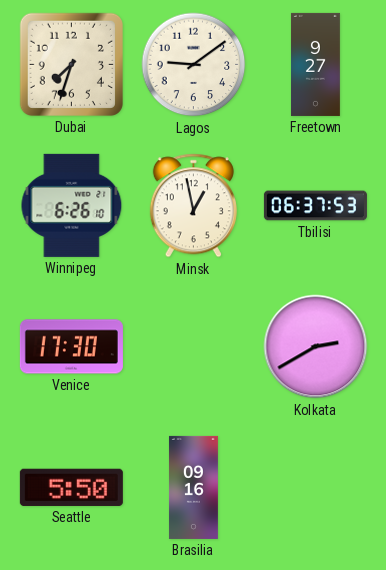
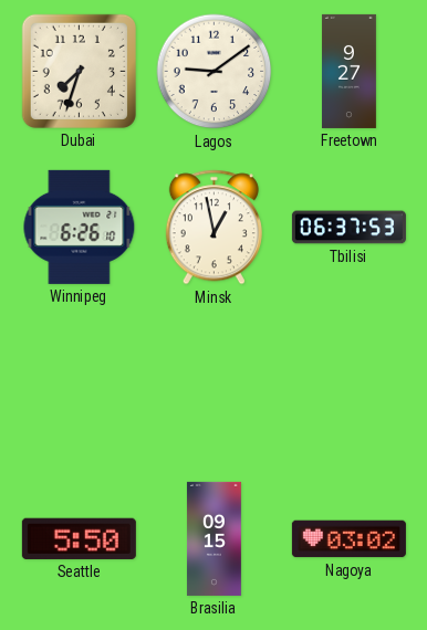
Venice: 17:30 -> none (71, 347)
Kolkata: 2:40 -> none (316, 347)
Brasilia: 09:16 -> 09:15 (213, 538)
Nagoya: none -> 03:02 (348, 539)
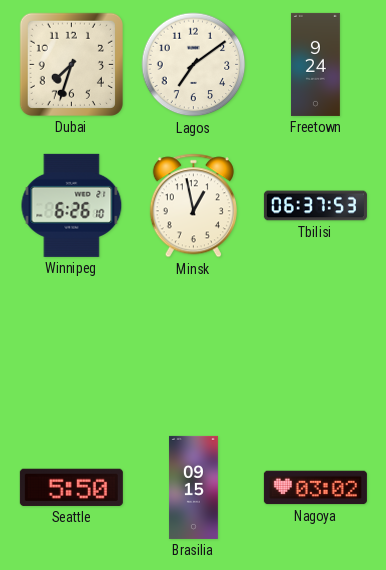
Lagos: 9:09 -> 7:09 (194, 65)
Freetown: 9:27 -> 9:24 (315, 64)
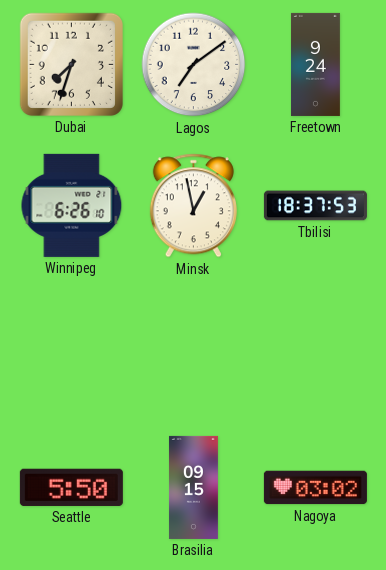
Tbilisi: 06:37 -> 18:37 (315, 206)
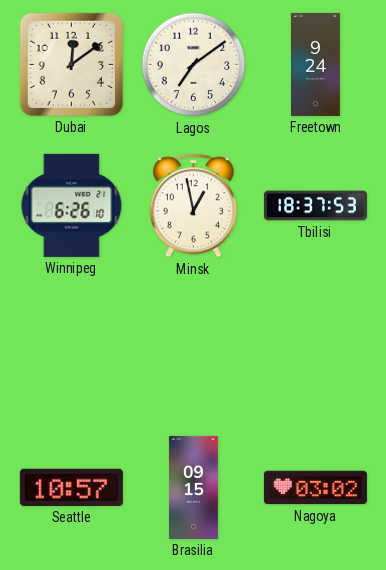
Dubai: 7:33 -> 12:09 (71, 64)
Seattle: 5:50 -> 10:57 (71, 487)
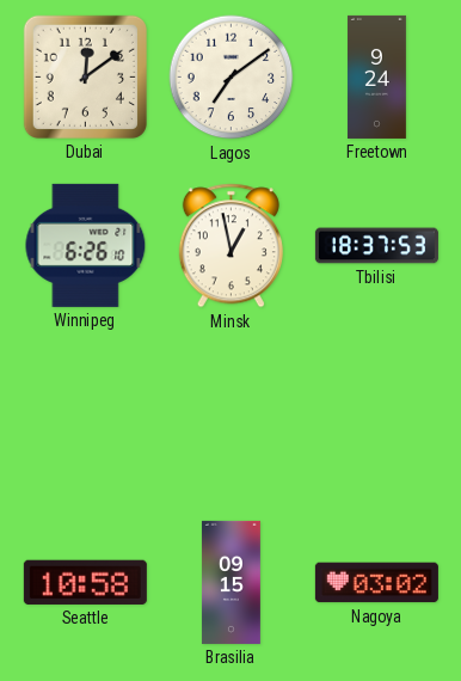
Seattle: 10:57 -> 10:58 (85, 582)
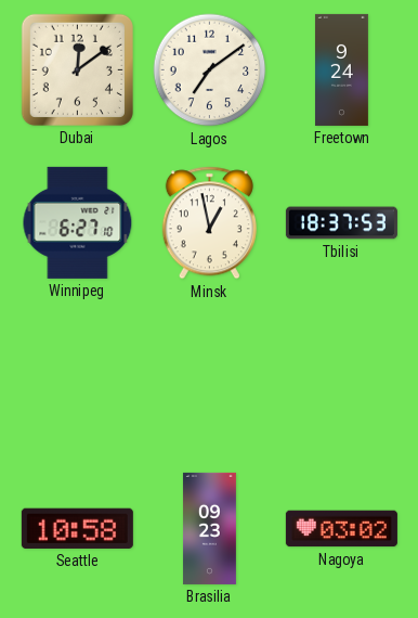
Winnipeg: 6:26 -> 6:27 (78, 222)
Brasilia: 09:15 -> 09:23 (209, 528)
